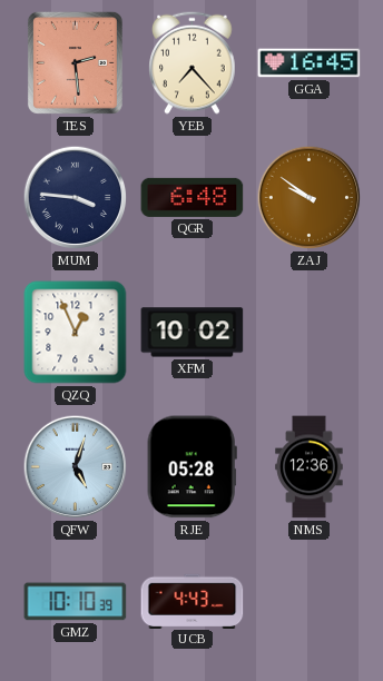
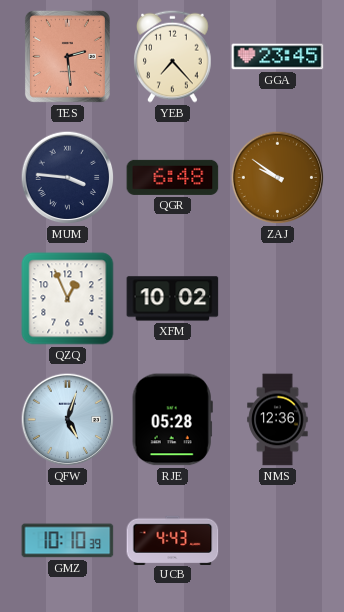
GGA: 16:45 -> 23:45 (278, 57)
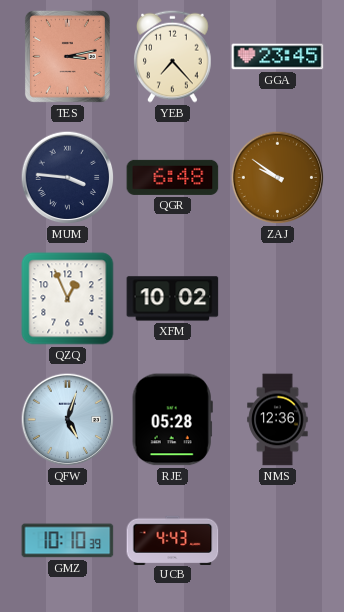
TES: 2:29 -> 3:13 (67, 56)
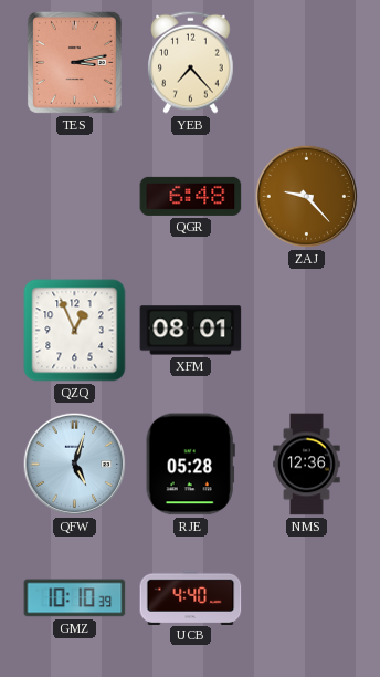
GGA: 23:45 -> none (278, 57)
MUM: 3:46 -> none (68, 178)
ZAJ: 9:51 -> 9:23 (307, 197)
XFM: 10:02 -> 08:01 (191, 331)
UCB: 4:43 -> 4:40 (191, 597)
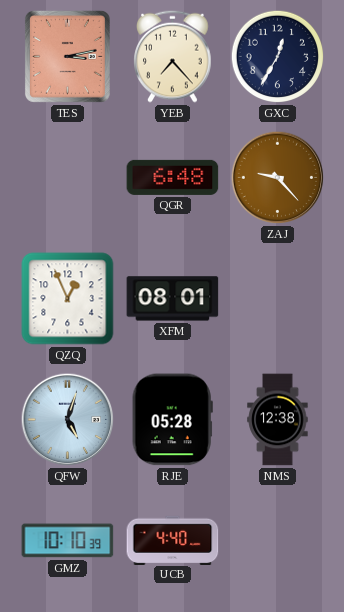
GXC: none -> 12:35 (278, 57)
NMS: 12:36 -> 12:38 (278, 420)
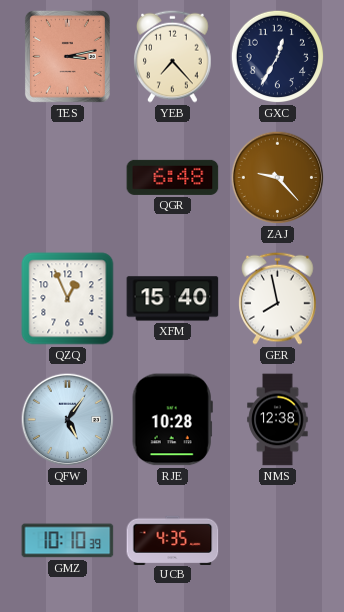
XFM: 08:01 -> 15:40 (173, 299)
GER: none -> 7:58 (278, 298)
QFW: 5:03 -> 5:06 (68, 420)
RJE: 05:28 -> 10:28 (172, 420)
UCB: 4:40 -> 4:35 (173, 540)
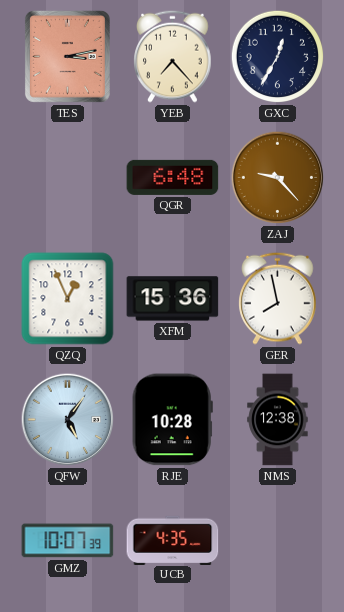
XFM: 15:40 -> 15:36 (173, 299)
GMZ: 10:10 -> 10:07 (68, 541)
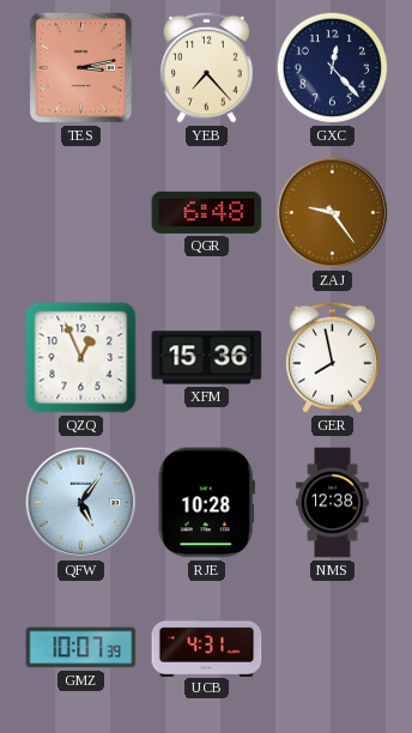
GXC: 12:35 -> 12:23 (333, 68)
ZAJ: 9:23 -> 9:24 (333, 213)
UCB: 4:35 -> 4:31 (207, 647)
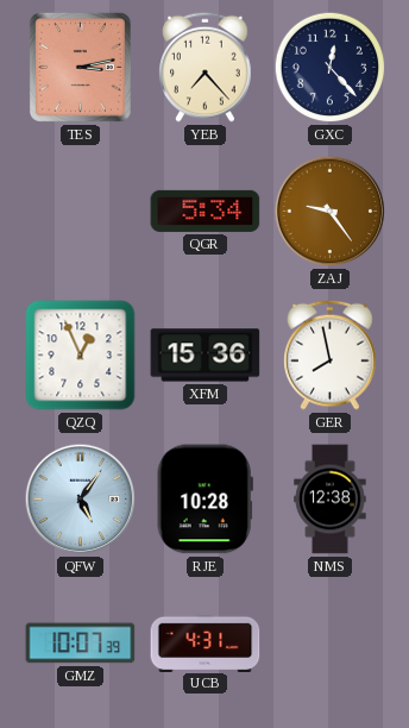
QGR: 6:48 -> 5:34 (206, 211)
